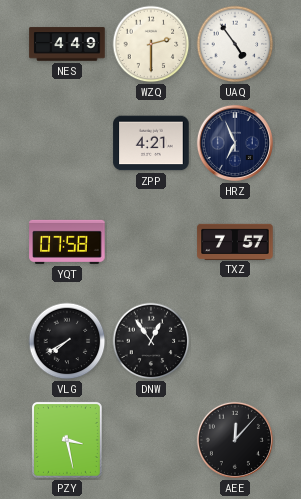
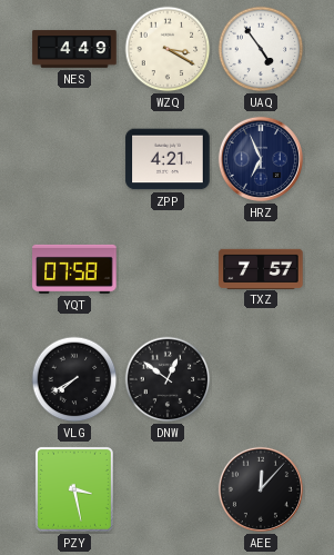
WZQ: 2:30 -> 3:20 (168, 49)
DNW: 12:54 -> 12:51 (168, 379)
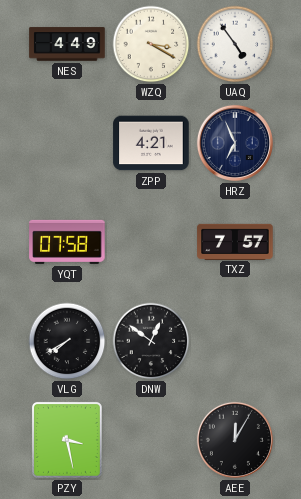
AEE: 12:07 -> 12:05 (235, 440)
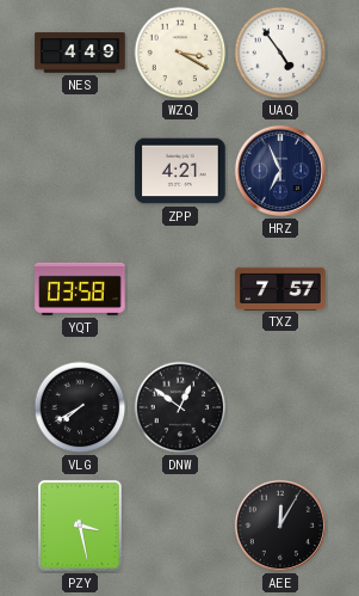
YQT: 07:58 -> 03:58 (80, 289)
